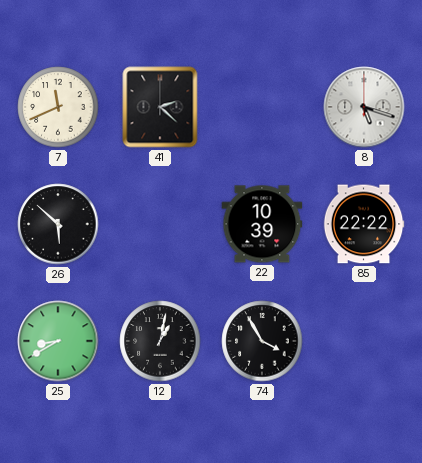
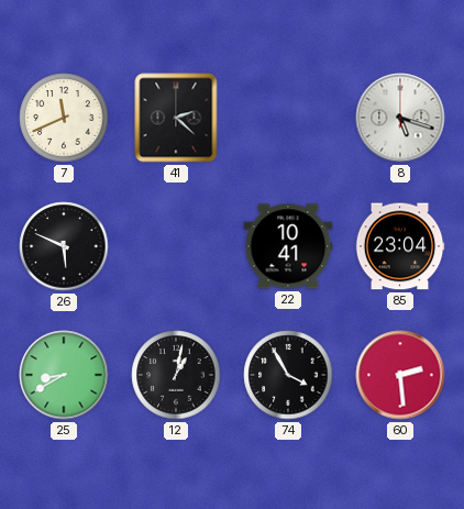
26: 5:52 -> 5:49 (64, 246)
22: 10:39 -> 10:41 (288, 246)
85: 22:22 -> 23:04 (400, 246)
60: none -> 2:29 (400, 375)
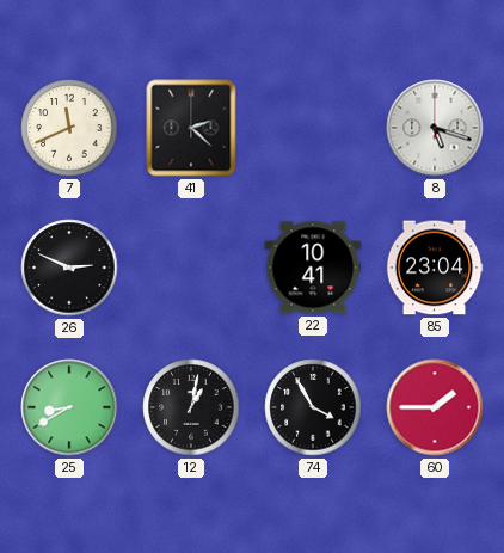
26: 5:49 -> 2:49 (69, 268)
60: 2:29 -> 1:45 (435, 407)
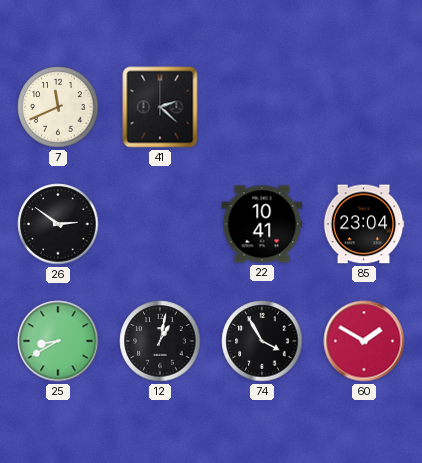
8: 5:18 -> none (435, 128)
26: 2:49 -> 2:51 (58, 224)
60: 1:45 -> 1:50 (364, 341)
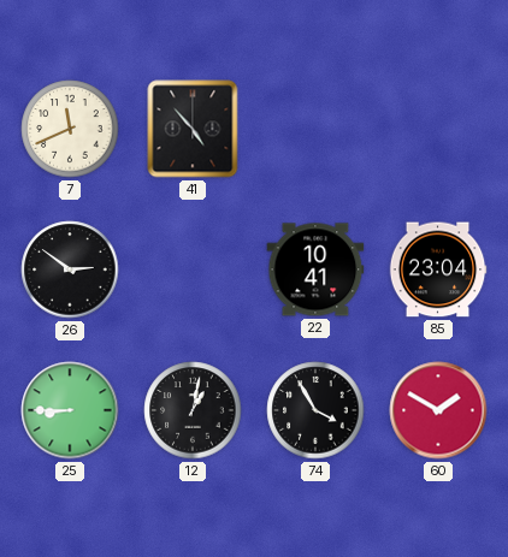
41: 2:22 -> 4:53 (193, 129)
25: 8:40 -> 8:45 (70, 410)
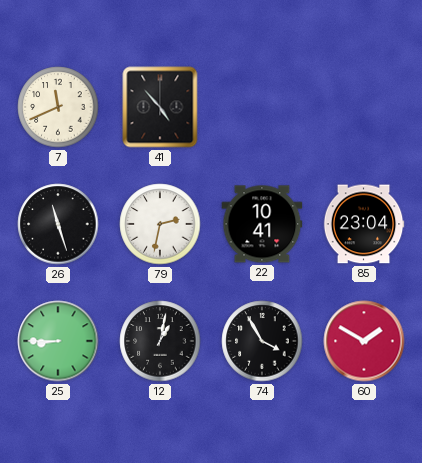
26: 2:51 -> 11:27 (58, 224)
79: none -> 2:32 (160, 224)
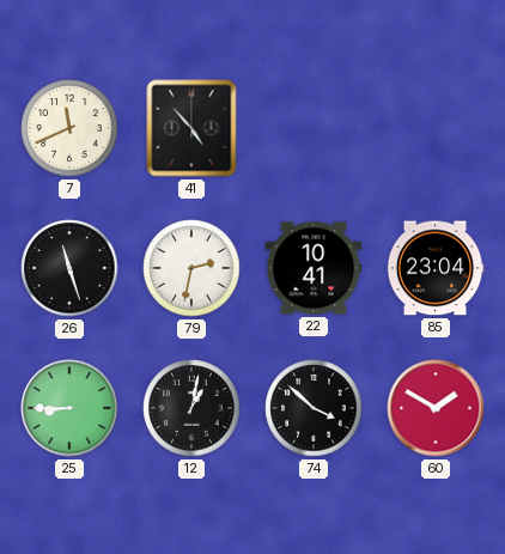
74: 3:55 -> 3:52 (314, 408)
